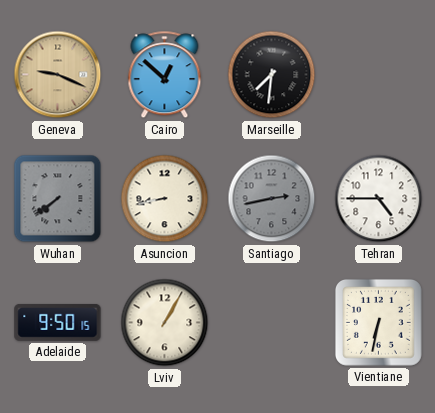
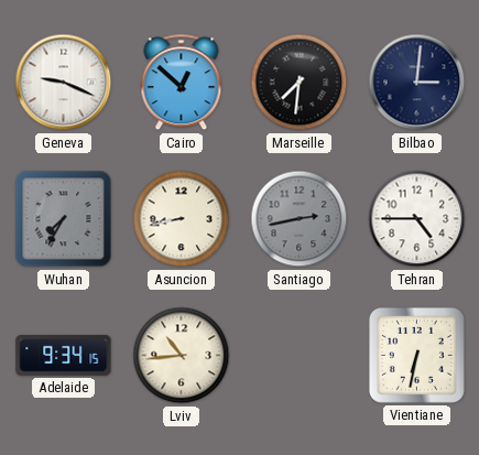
Geneva dial: champagne -> white (64, 83)
Bilbao: none -> 3:01 (417, 83)
Wuhan: 7:39 -> 7:35 (64, 219)
Adelaide: 9:50 -> 9:34 (64, 356)
Lviv: 1:05 -> 10:44 (182, 356)
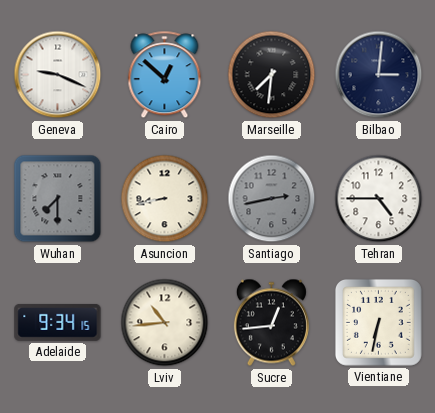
Wuhan: 7:35 -> 7:30 (58, 199)
Sucre: none -> 12:44 (271, 323)
